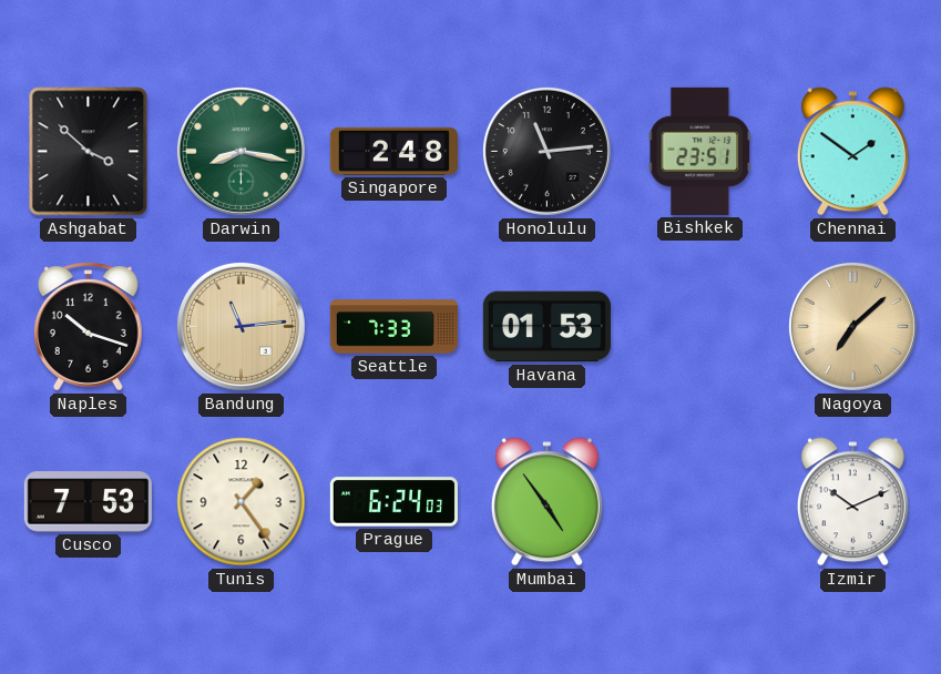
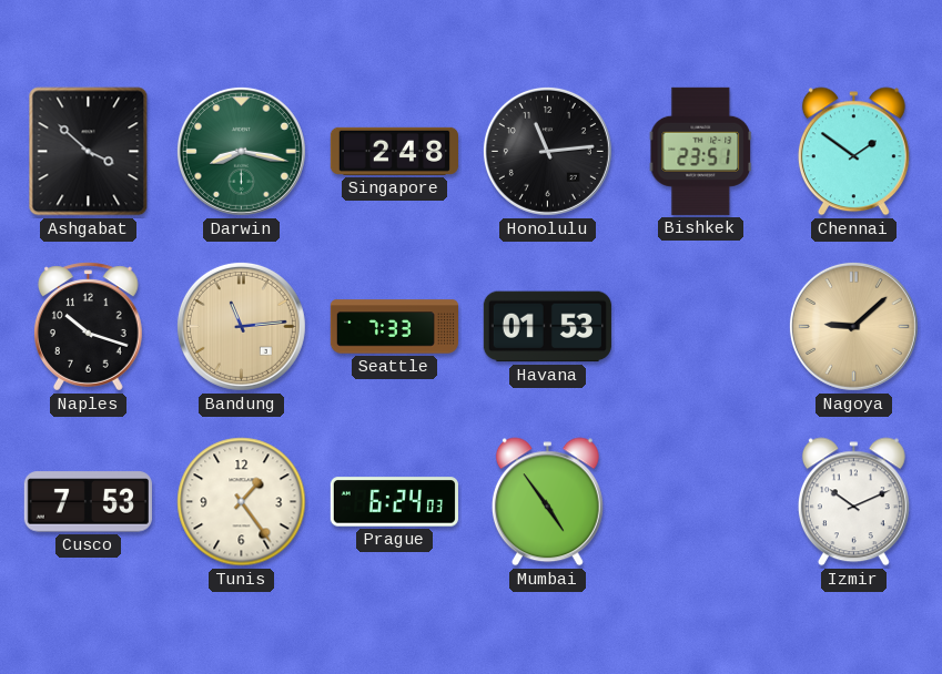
Nagoya: 7:08 -> 9:08 (853, 326)
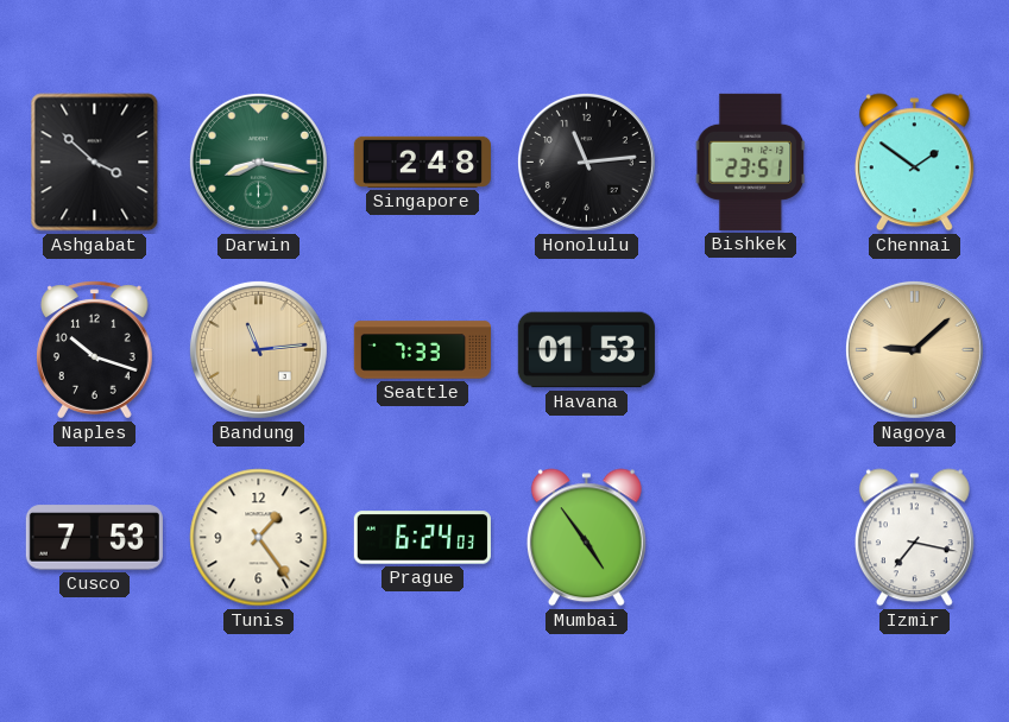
Izmir: 10:11 -> 7:17 (914, 538)
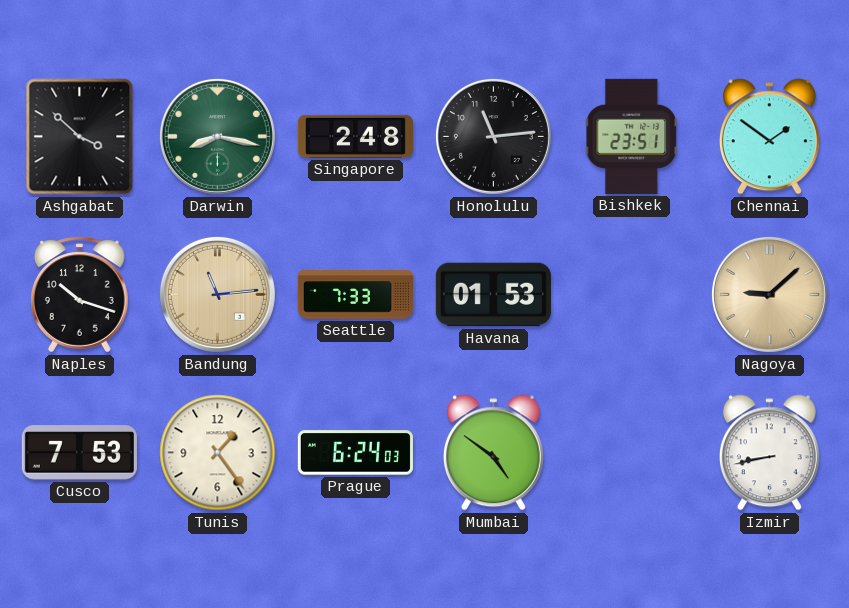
Mumbai: 4:54 -> 4:51 (493, 453)
Izmir: 7:17 -> 8:43 (769, 453)
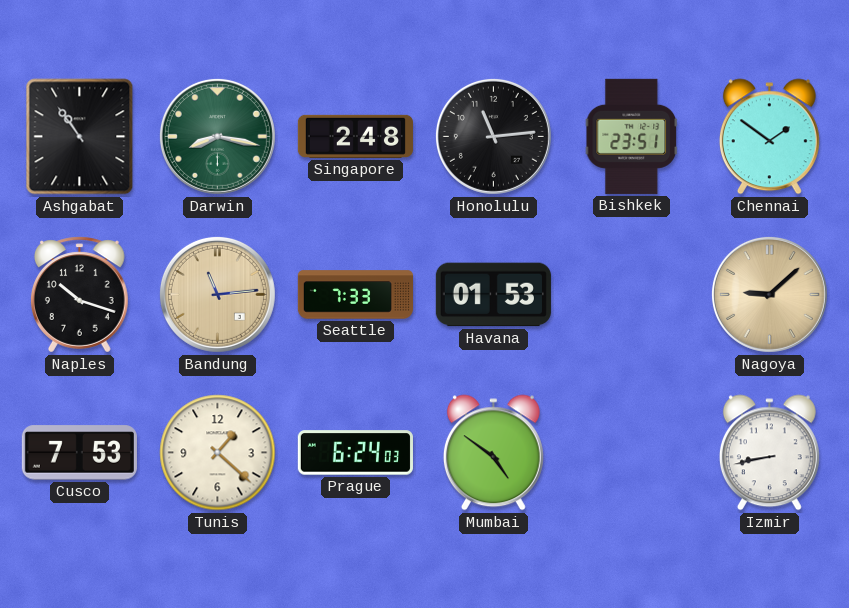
Ashgabat: 3:52 -> 10:54 (80, 137)
Tunis: 1:24 -> 1:22 (218, 453)
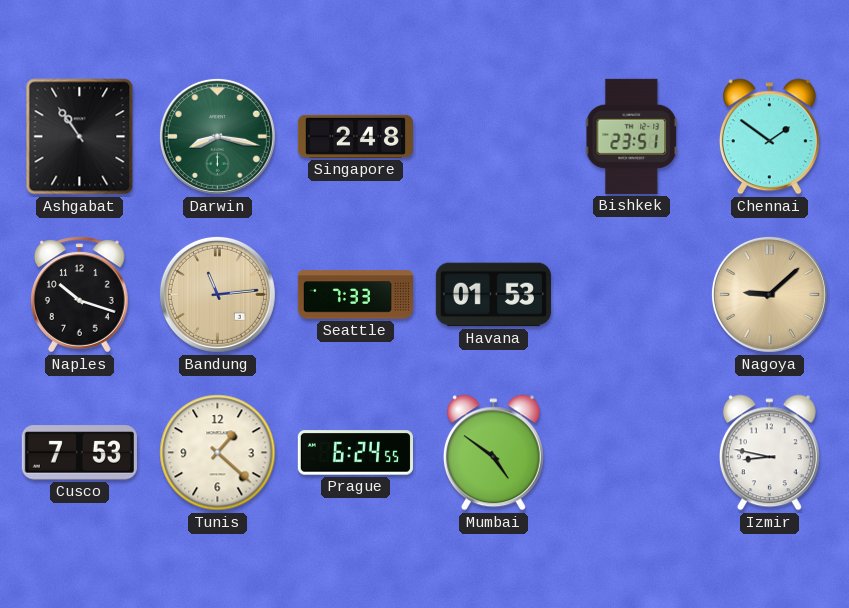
Honolulu: 11:14 -> none (493, 136)
Prague: 6:24:03 -> 6:24:55 (355, 453)
Izmir: 8:43 -> 8:47 (769, 453)
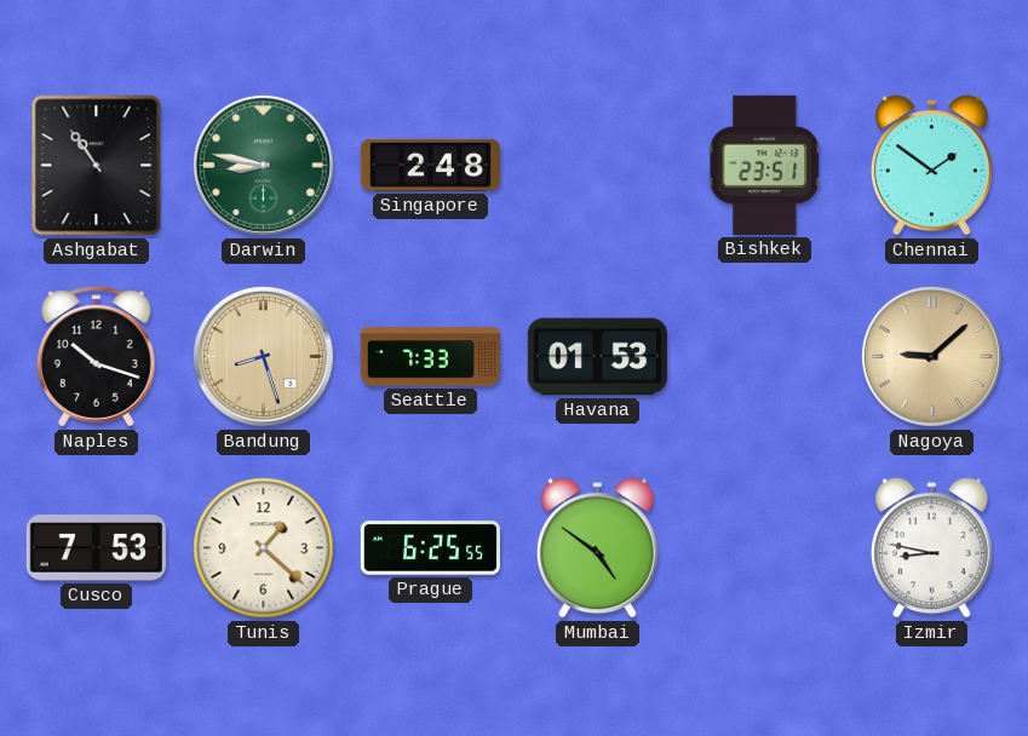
Darwin: 8:17 -> 8:47 (263, 165)
Bandung: 11:14 -> 8:27 (263, 356)
Prague: 6:24 -> 6:25 (430, 548)
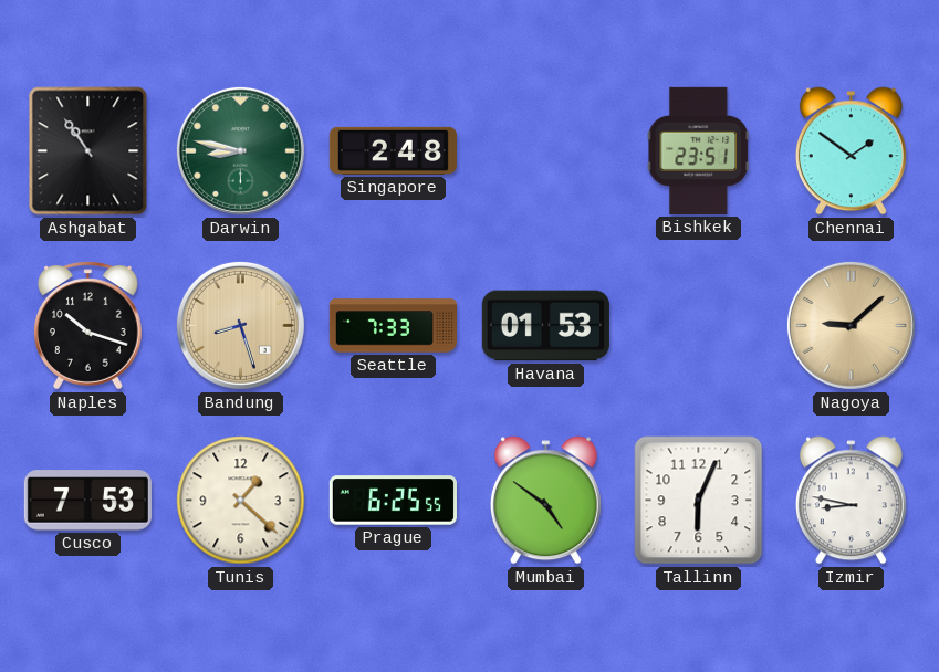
Tallinn: none -> 6:04 (699, 501)
